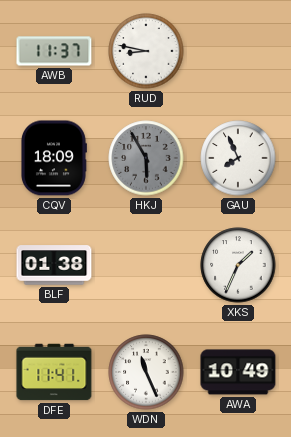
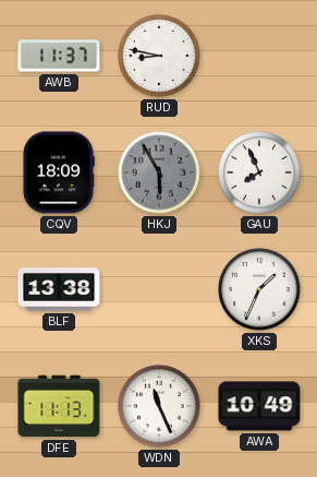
BLF: 01:38 -> 13:38 (59, 289)
DFE: 11:41 -> 11:13 (59, 406)
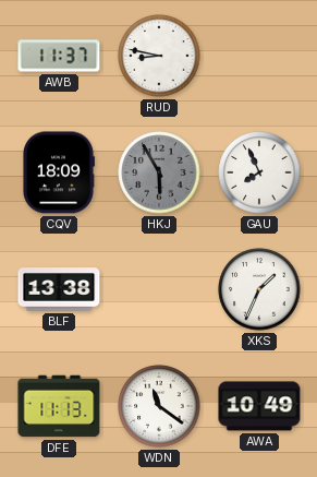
WDN: 11:26 -> 11:21 (159, 406)
